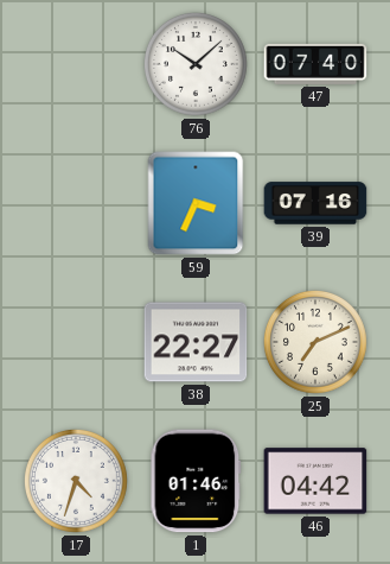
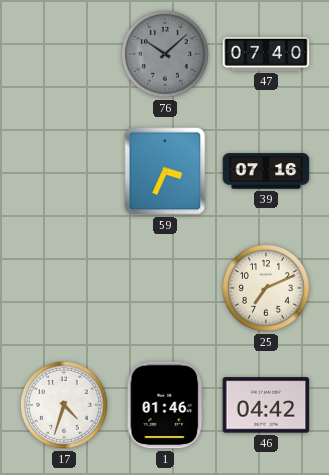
76 dial: white -> grey (165, 54)
38: 22:27 -> none (196, 342)
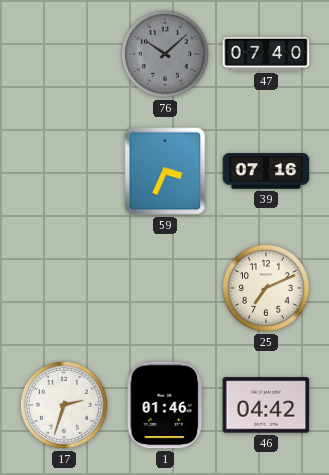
17: 4:33 -> 2:33 (64, 405)
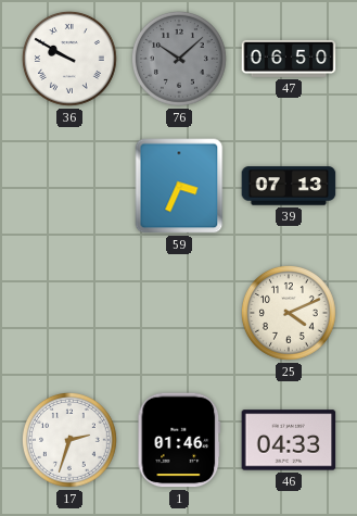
36: none -> 9:50 (69, 59)
47: 07:40 -> 06:50 (289, 59)
39: 07:16 -> 07:13 (289, 186)
25: 7:11 -> 4:11 (289, 313)
46: 04:42 -> 04:33 (289, 440)
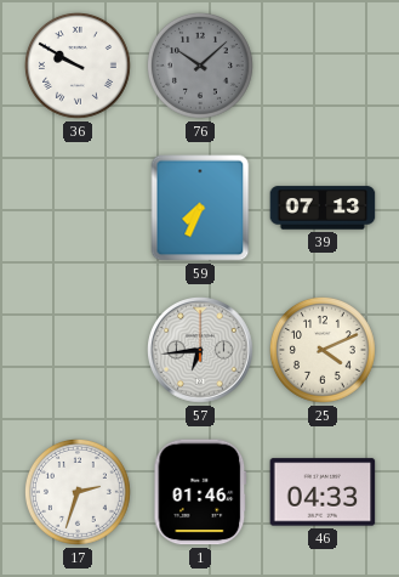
47: 06:50 -> none (289, 59)
59: 3:34 -> 7:34 (200, 208)
57: none -> 6:44 (201, 351)
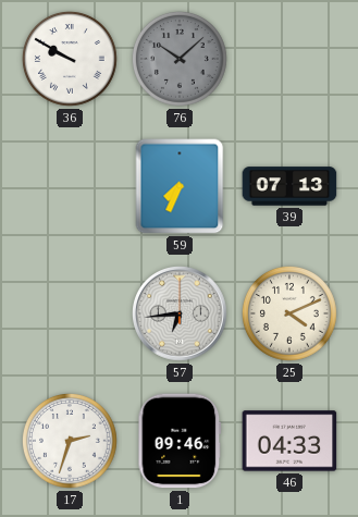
1: 01:46 -> 09:46 (180, 441)
